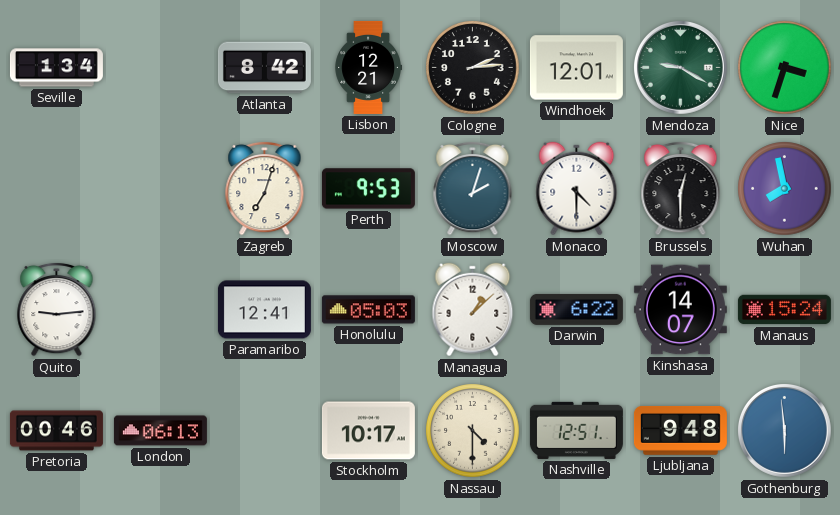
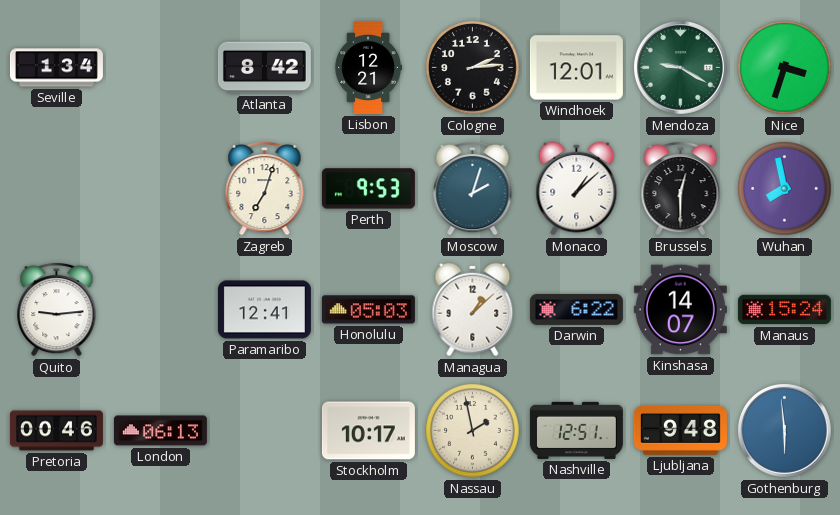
Monaco: 4:30 -> 1:08 (577, 189)
Nassau: 4:30 -> 1:58 (473, 431)
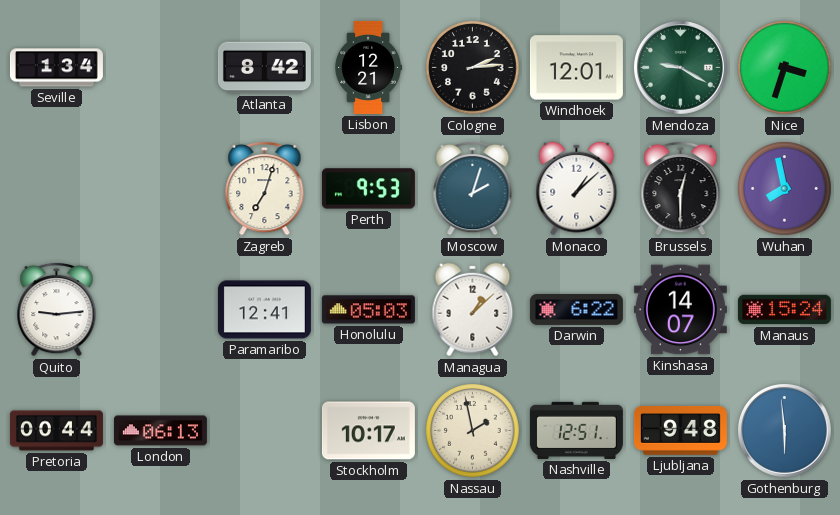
Pretoria: 00:46 -> 00:44 (56, 431)
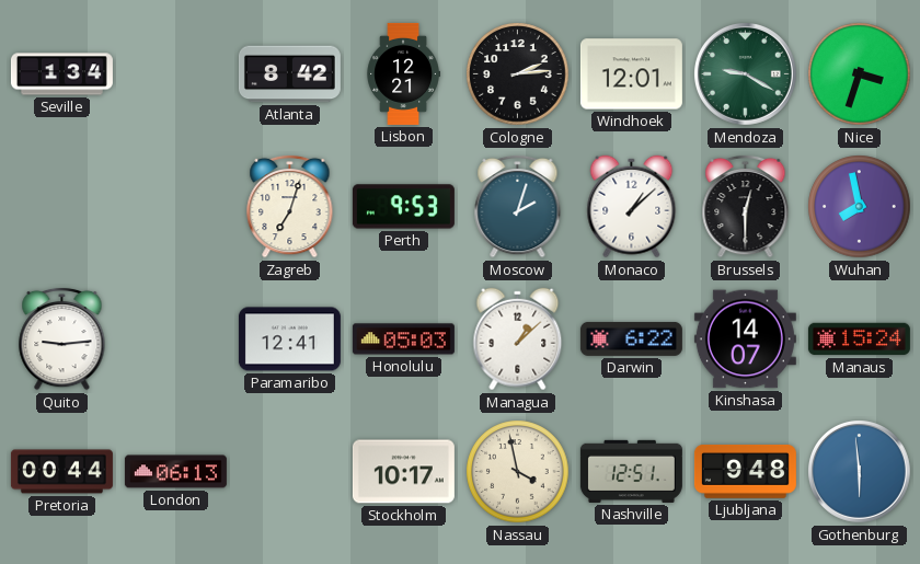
Nassau: 1:58 -> 3:58 (518, 472)
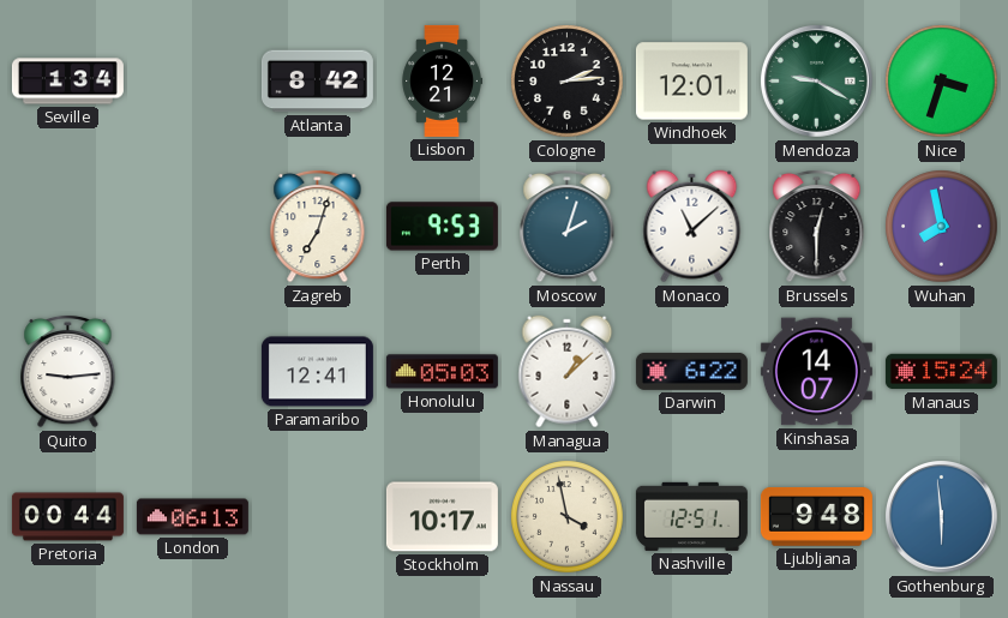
Monaco: 1:08 -> 11:08 (692, 227)
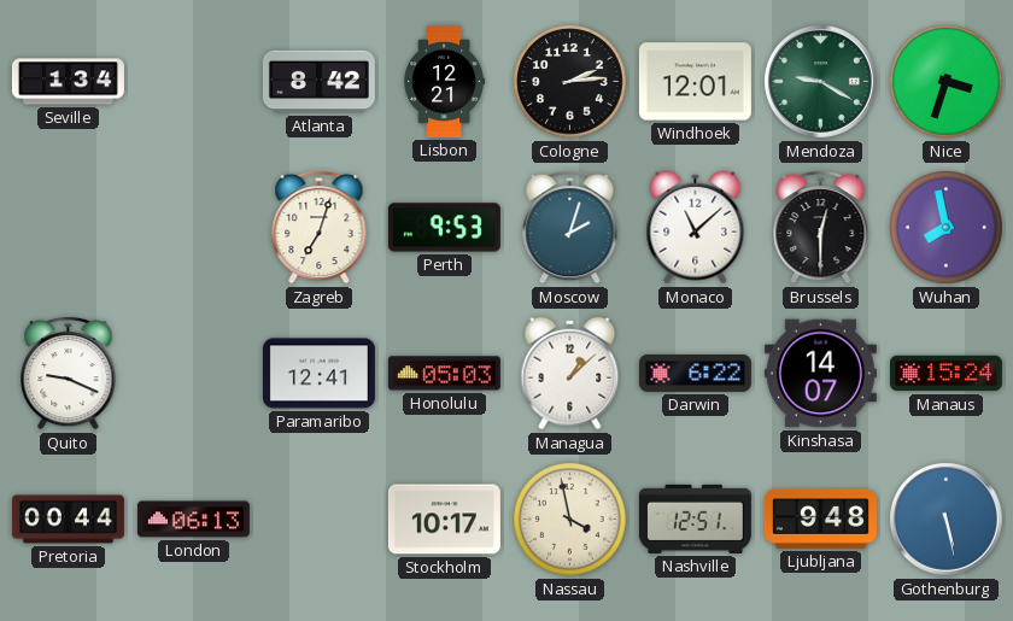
Quito: 9:14 -> 9:19 (69, 373)
Gothenburg: 5:59 -> 5:28 (947, 520)
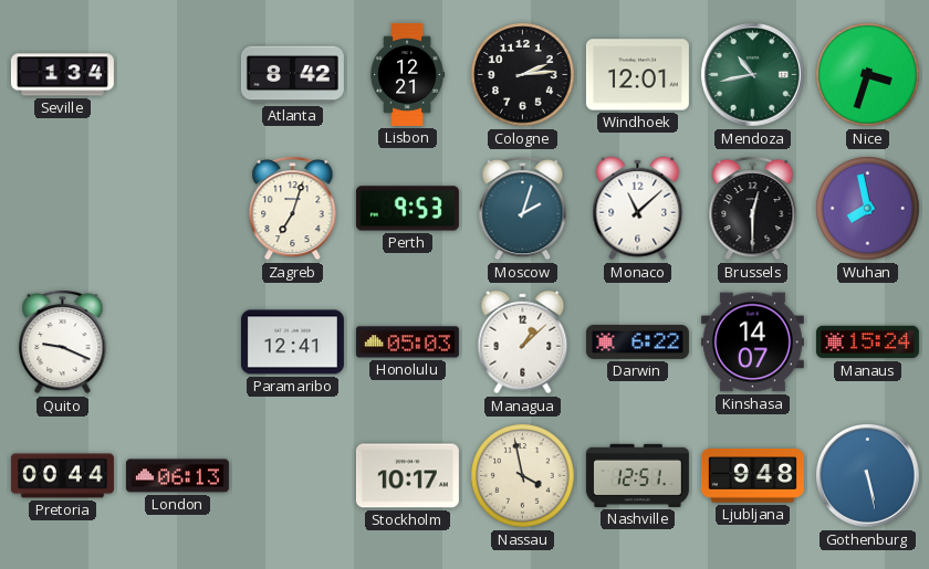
Mendoza: 9:20 -> 10:43 (753, 75)
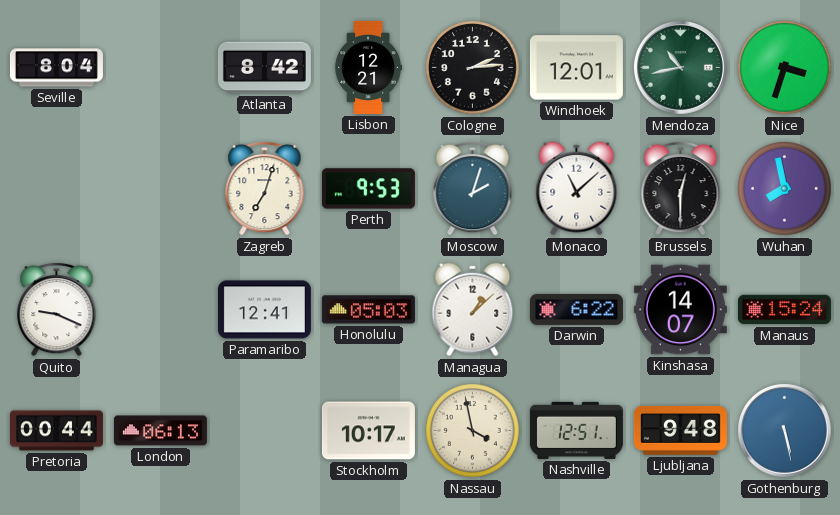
Seville: 1:34 -> 8:04 (56, 68)
